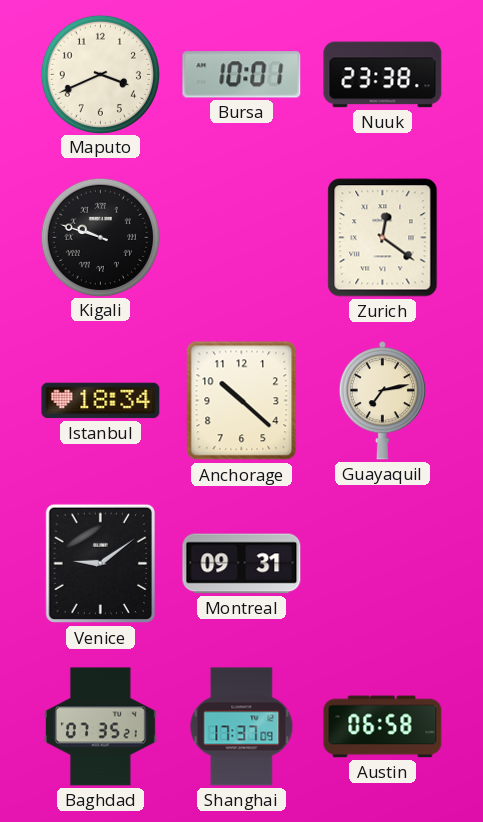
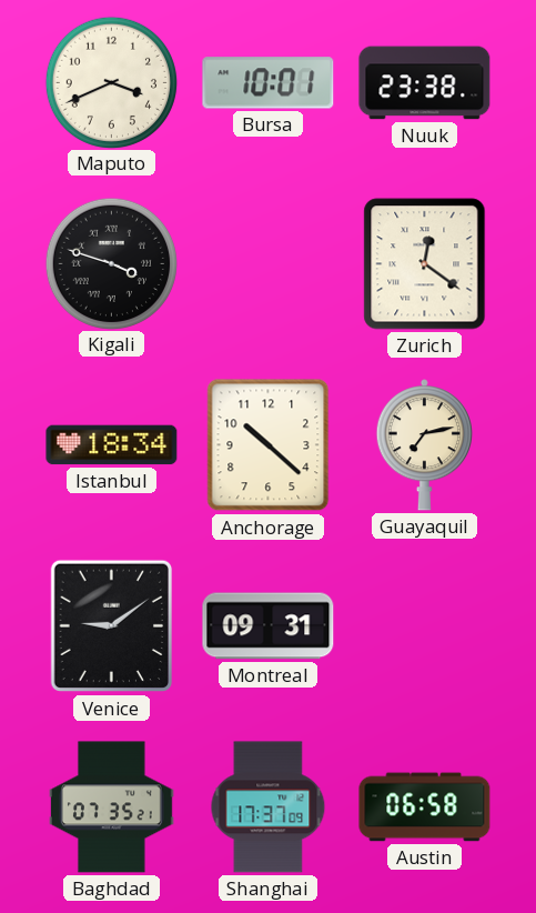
Kigali: 9:48 -> 3:48 (111, 263)
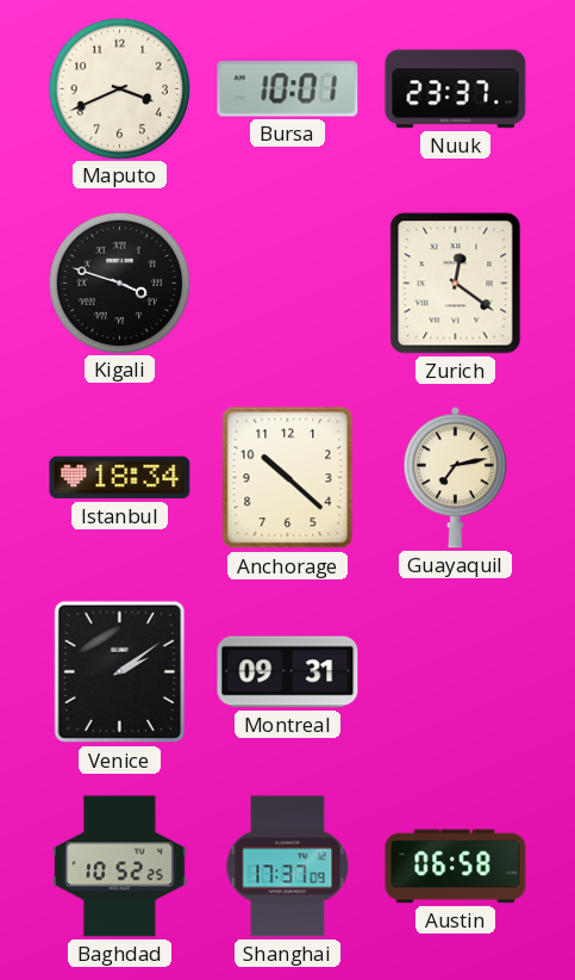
Nuuk: 23:38 -> 23:37 (456, 89)
Venice: 9:09 -> 2:09 (119, 672)
Baghdad: 07:35 -> 10:52 (120, 867)
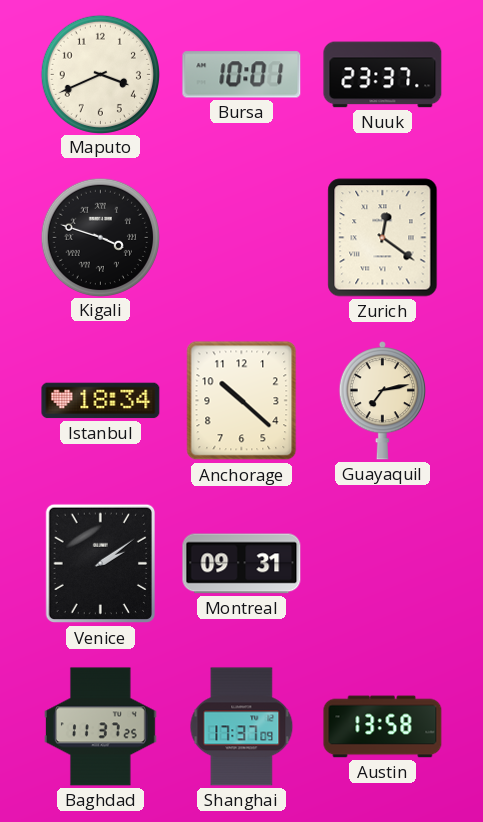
Baghdad: 10:52 -> 11:37 (101, 727)
Austin: 06:58 -> 13:58 (383, 727)
